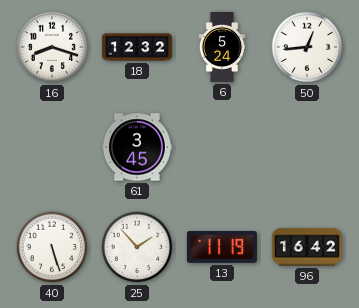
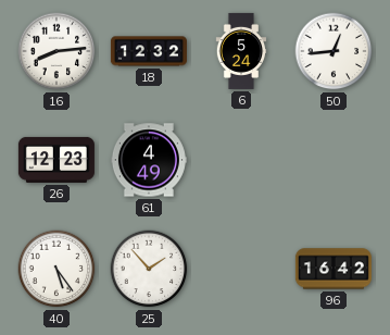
16: 8:18 -> 8:14 (56, 51)
26: none -> 12:23 (56, 160)
61: 3:45 -> 4:49 (149, 160)
40: 5:27 -> 5:24 (56, 269)
13: 11:19 -> none (222, 248)
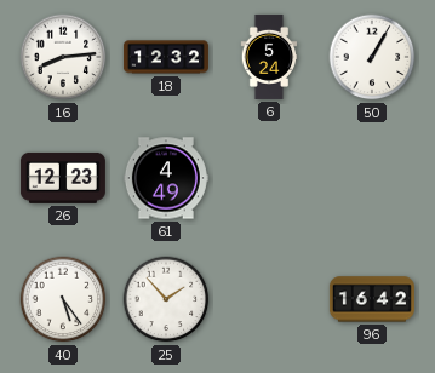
50: 12:44 -> 1:05 (372, 57)
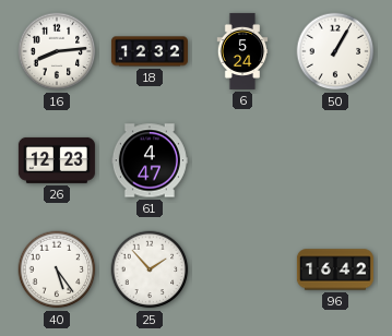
61: 4:49 -> 4:47 (150, 160)
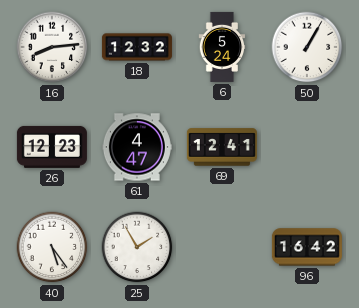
69: none -> 12:41 (222, 147)
25: 1:53 -> 1:55 (137, 247)
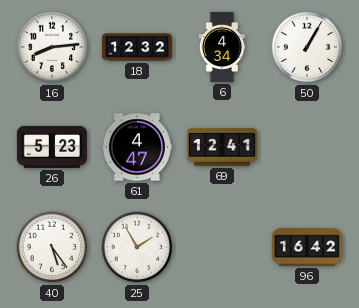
6: 5:24 -> 4:34 (222, 47)
26: 12:23 -> 5:23 (52, 147)
